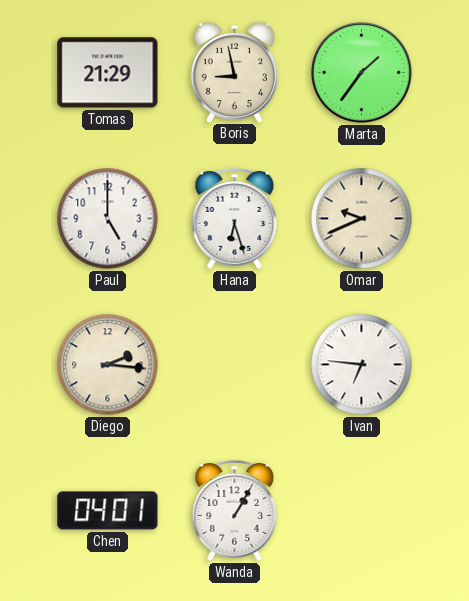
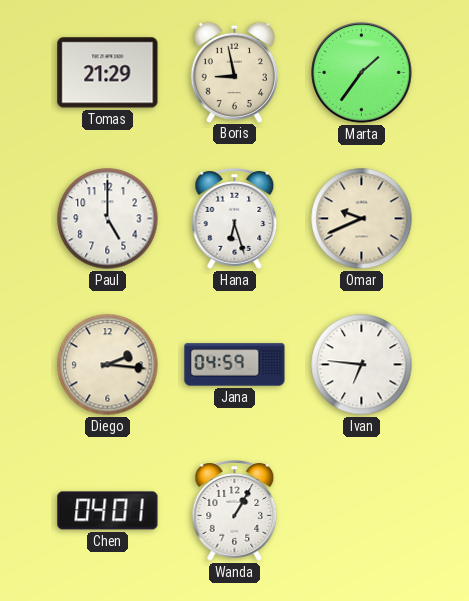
Jana: none -> 04:59 (235, 365)
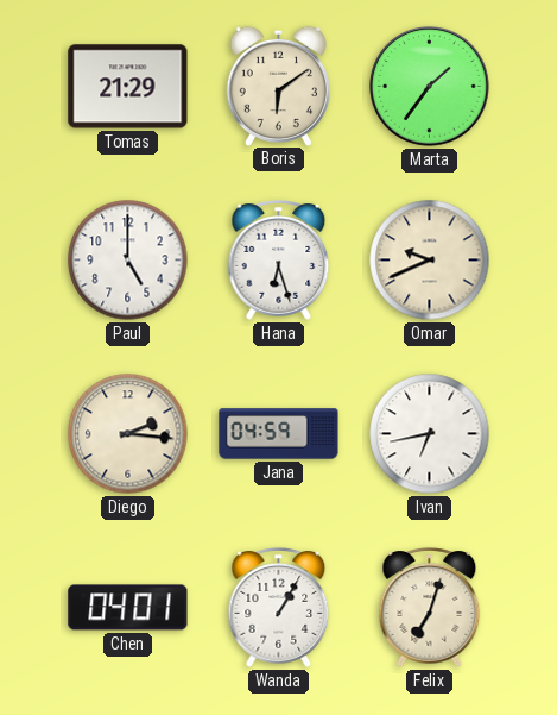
Boris: 8:58 -> 6:09 (278, 86)
Ivan: 6:46 -> 6:43 (430, 434)
Felix: none -> 7:03 (430, 608)
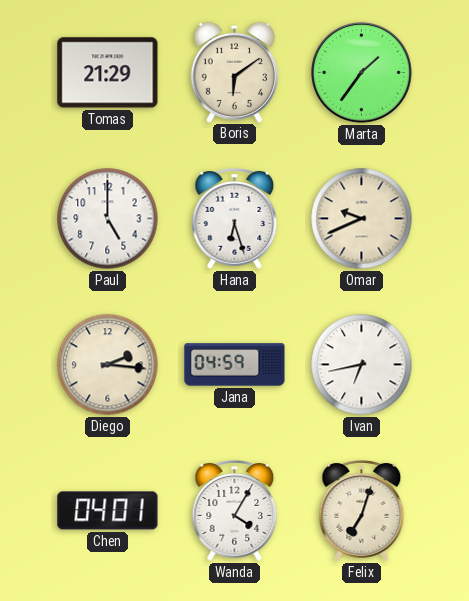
Wanda: 1:05 -> 4:05 (235, 511)
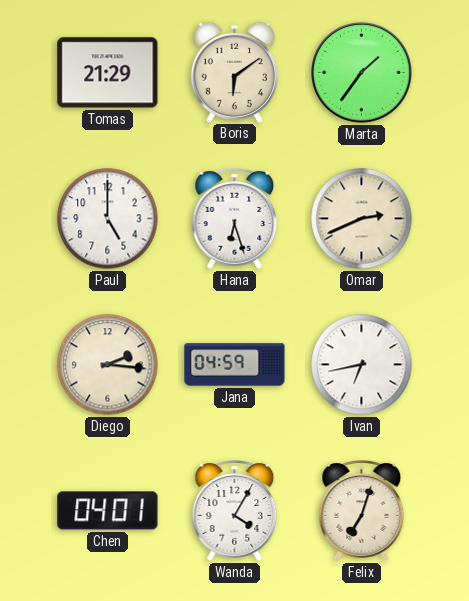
Omar: 9:41 -> 2:41 (362, 219)
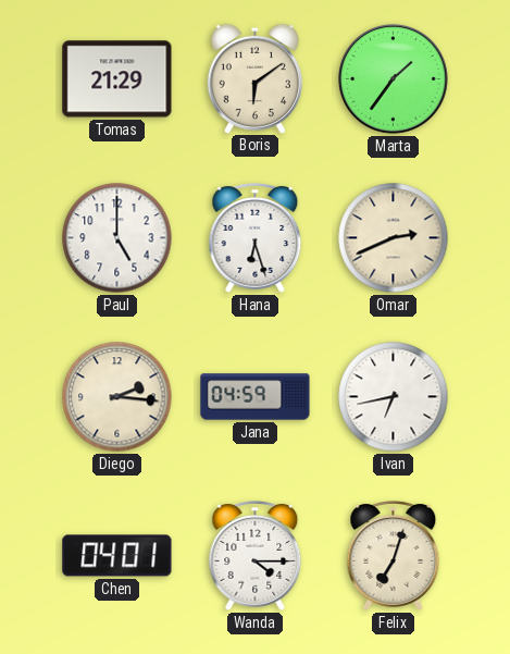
Wanda: 4:05 -> 4:15 (256, 556)
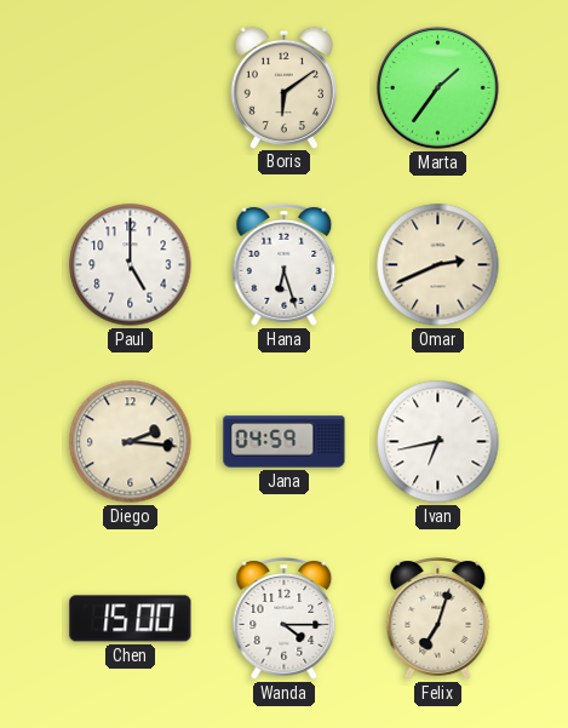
Tomas: 21:29 -> none (117, 79)
Chen: 04:01 -> 15:00 (131, 619)
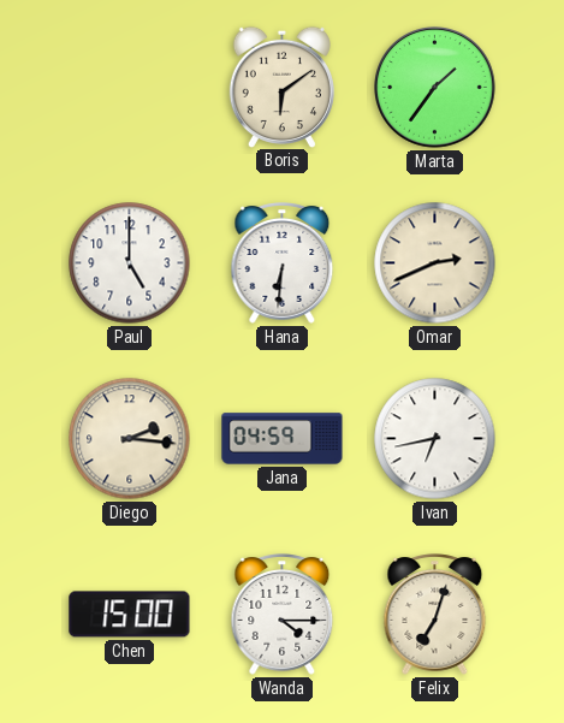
Hana: 6:27 -> 6:31 (283, 263)
